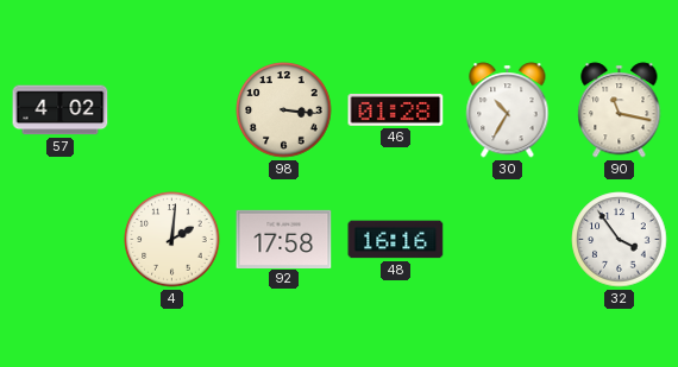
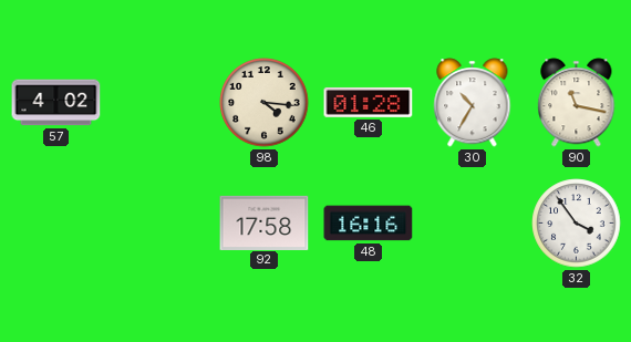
98: 3:16 -> 4:16 (265, 103)
4: 2:01 -> none (172, 240)
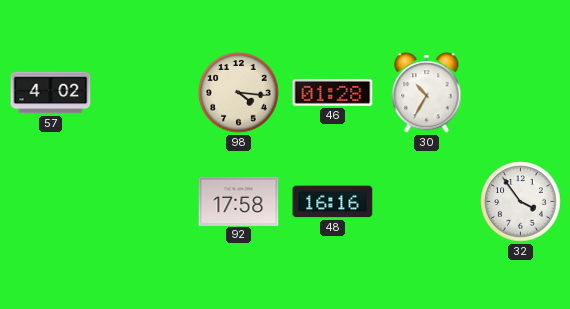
90: 11:17 -> none (577, 103)
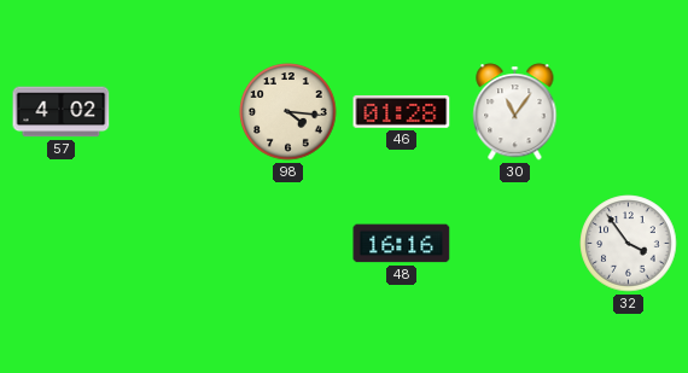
30: 10:35 -> 11:06 (515, 112)
92: 17:58 -> none (239, 201)
